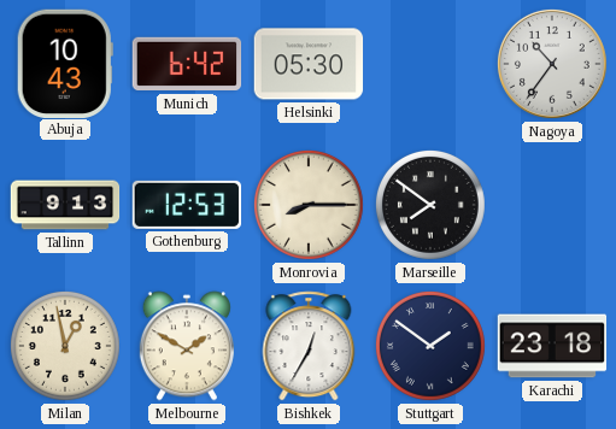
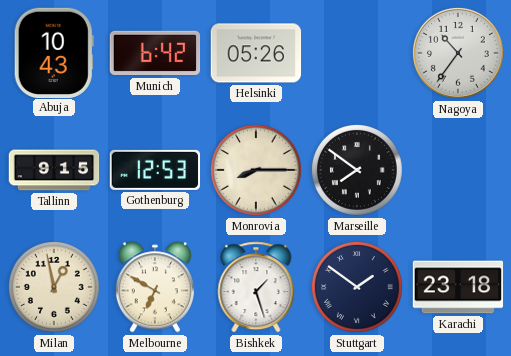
Helsinki: 05:30 -> 05:26 (256, 53)
Tallinn: 9:13 -> 9:15 (54, 170)
Melbourne: 1:50 -> 6:50 (155, 287)
Bishkek: 12:35 -> 1:27 (256, 287)
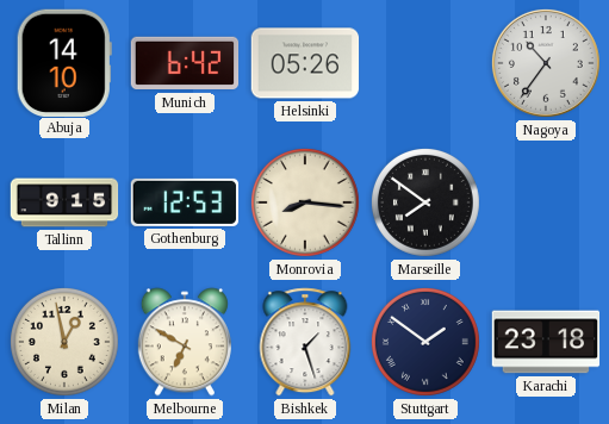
Abuja: 10:43 -> 14:10 (64, 62)
Monrovia: 8:15 -> 8:16 (305, 202)
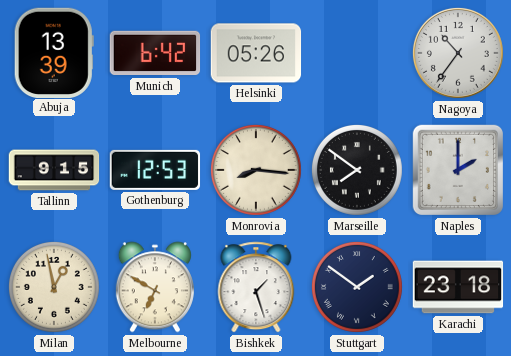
Abuja: 14:10 -> 13:39 (54, 52)
Naples: none -> 2:00 (458, 170)
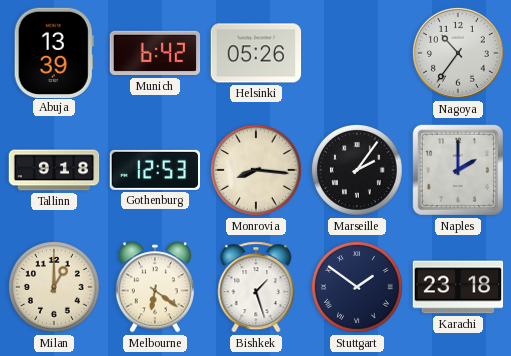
Tallinn: 9:15 -> 9:18 (54, 170)
Marseille: 7:51 -> 2:06 (357, 170)
Milan: 12:58 -> 1:00 (54, 287)
Melbourne: 6:50 -> 6:21 (155, 287)
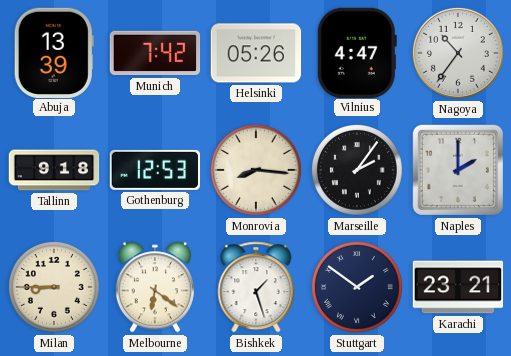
Munich: 6:42 -> 7:42 (155, 53)
Vilnius: none -> 4:47 (357, 52)
Milan: 1:00 -> 8:45 (54, 287)
Karachi: 23:18 -> 23:21 (458, 287)
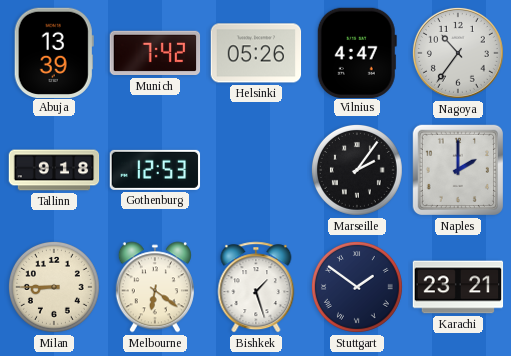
Monrovia: 8:16 -> none (256, 170)
